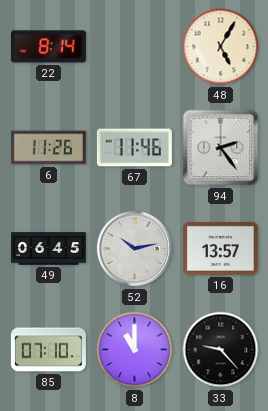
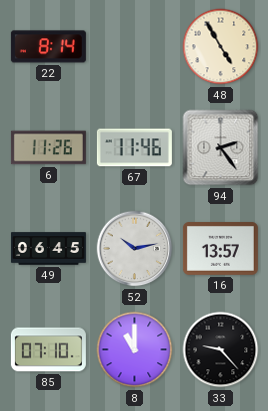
48: 5:05 -> 4:55 (221, 47)
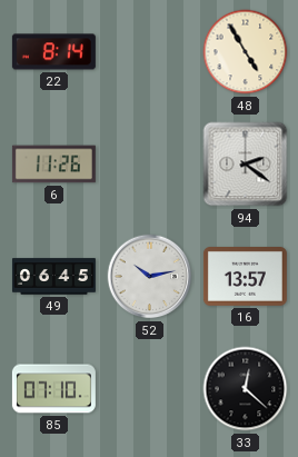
67: 11:46 -> none (134, 148)
94: 2:24 -> 2:21 (246, 165)
8: 11:00 -> none (135, 350)
33: 9:23 -> 12:22 (246, 389)
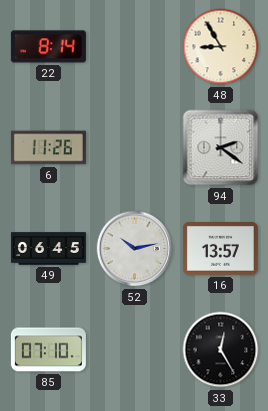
48: 4:55 -> 8:55 (221, 47)
33: 12:22 -> 12:25 (221, 350)
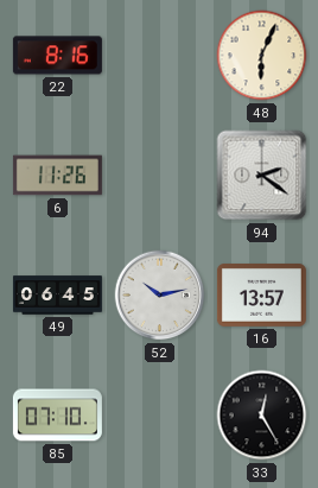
22: 8:14 -> 8:16 (57, 56)
48: 8:55 -> 6:04 (262, 56)
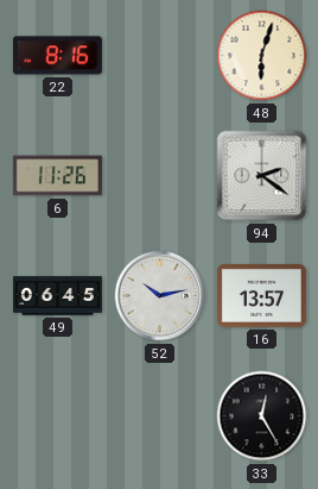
48: 6:04 -> 6:03 (262, 56)
85: 07:10 -> none (57, 416)
